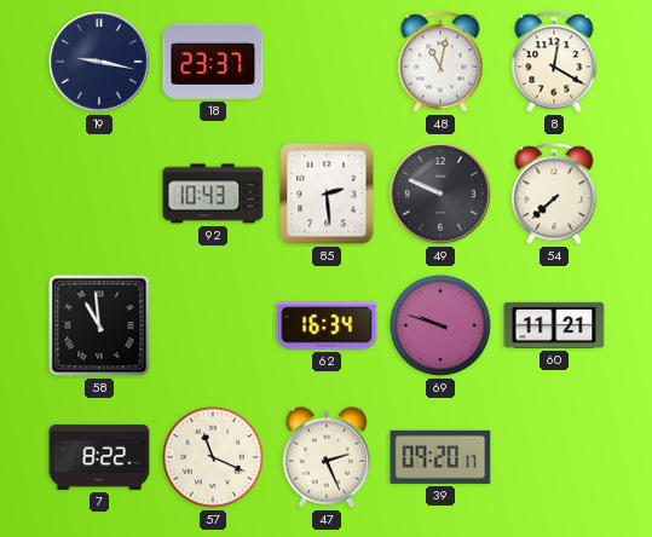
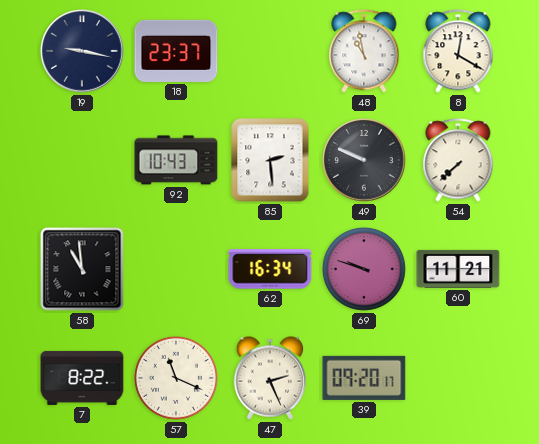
48: 11:02 -> 10:58 (364, 51)
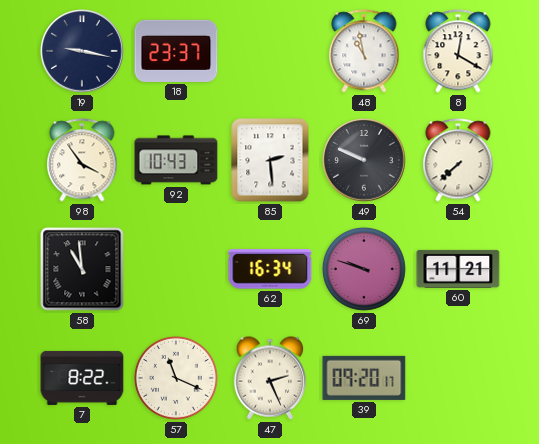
98: none -> 3:54 (82, 160)
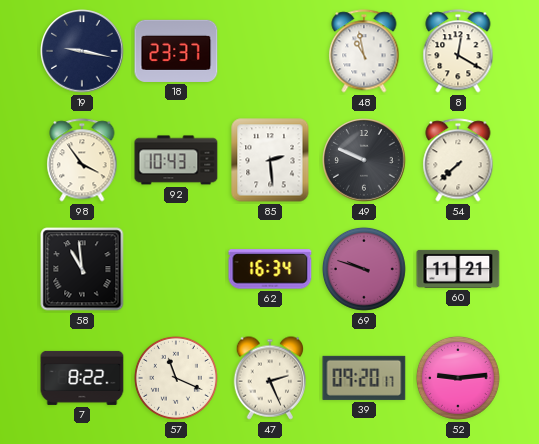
52: none -> 9:14 (458, 378)
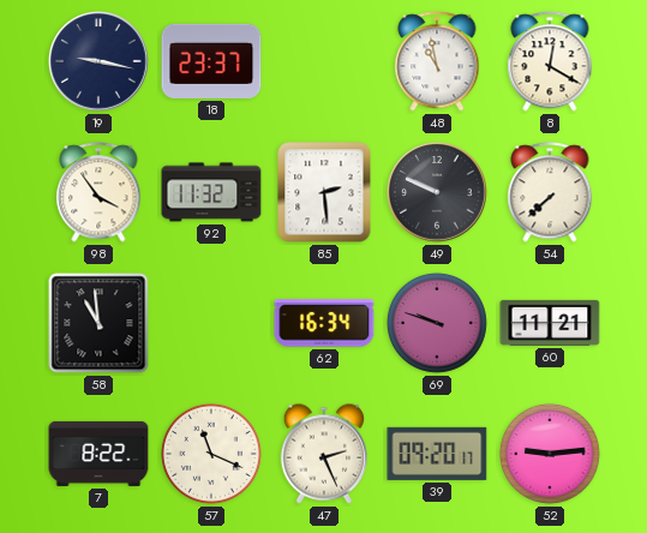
92: 10:43 -> 11:32 (211, 192)
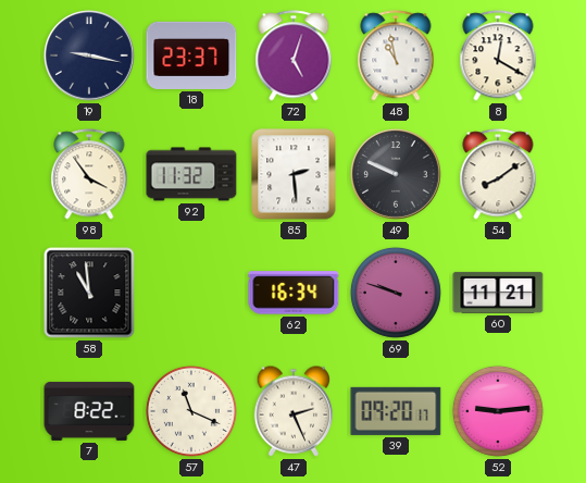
72: none -> 5:03 (294, 55)
54: 7:38 -> 8:09 (498, 174)
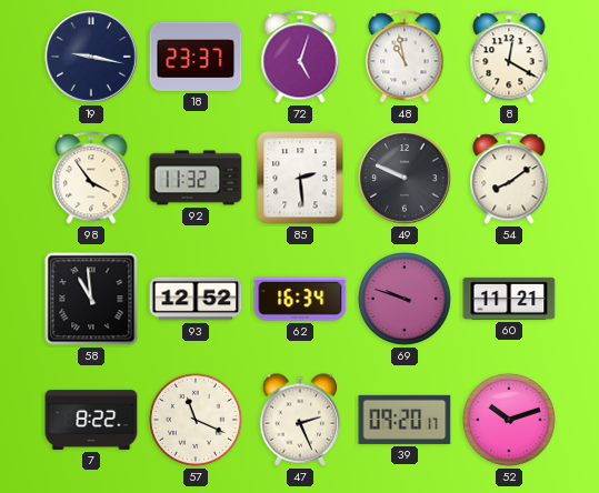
93: none -> 12:52 (196, 299)
52: 9:14 -> 10:12 (509, 420)
